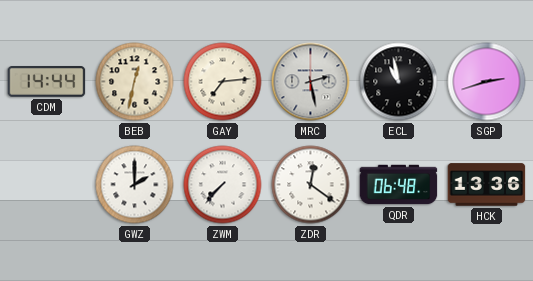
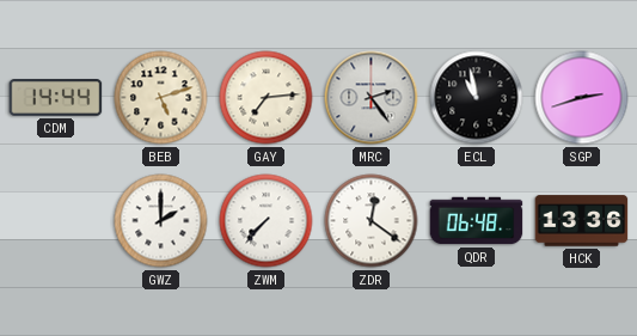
BEB: 12:32 -> 5:12 (161, 98)
MRC: 2:28 -> 2:24 (372, 98)
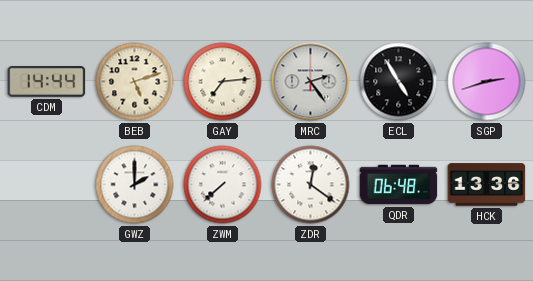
ECL: 10:58 -> 4:55 (399, 82)
ZWM: 7:37 -> 7:38 (223, 185)
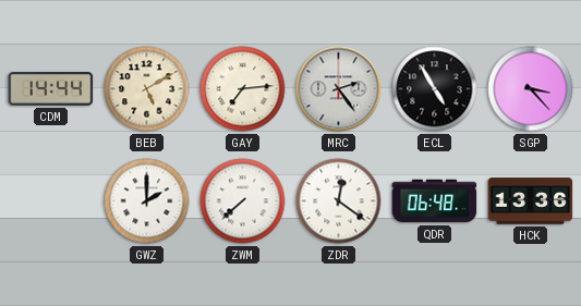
BEB: 5:12 -> 5:10 (147, 89)
SGP: 2:42 -> 3:23 (531, 89)
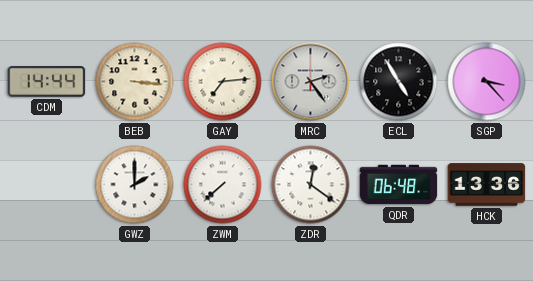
BEB: 5:10 -> 3:16 (135, 82)
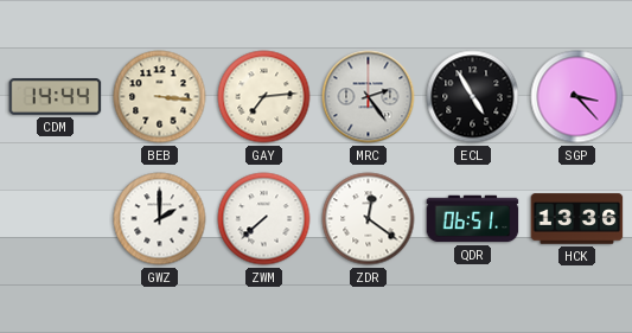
QDR: 06:48 -> 06:51 (473, 219)
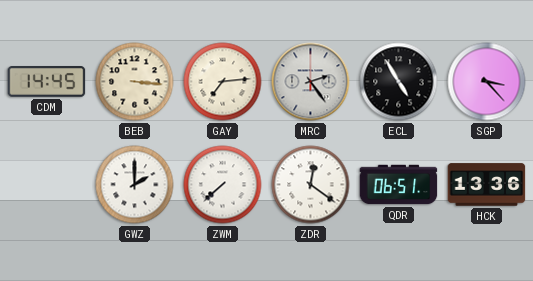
CDM: 14:44 -> 14:45 (47, 82)
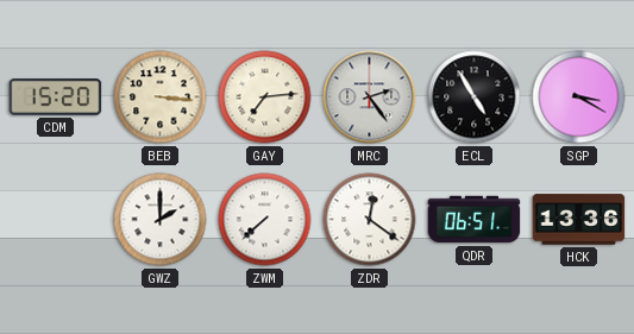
CDM: 14:45 -> 15:20 (56, 97)
SGP: 3:23 -> 3:20 (579, 97)
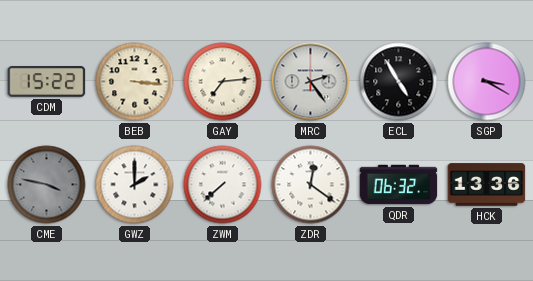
CDM: 15:20 -> 15:22 (47, 82)
CME: none -> 3:47 (47, 185)
QDR: 06:51 -> 06:32 (399, 185)
